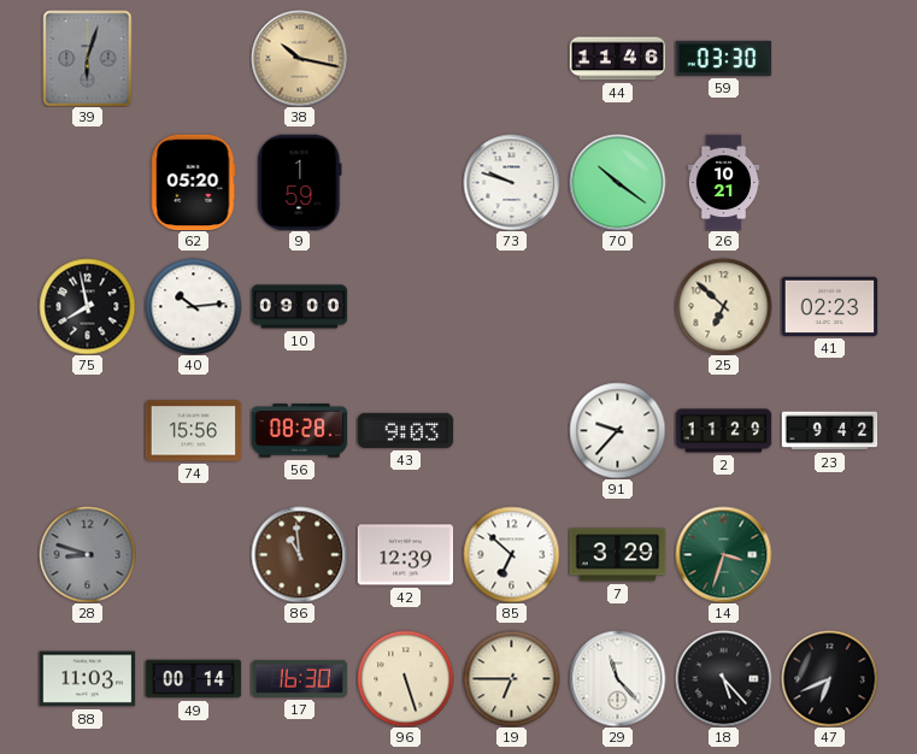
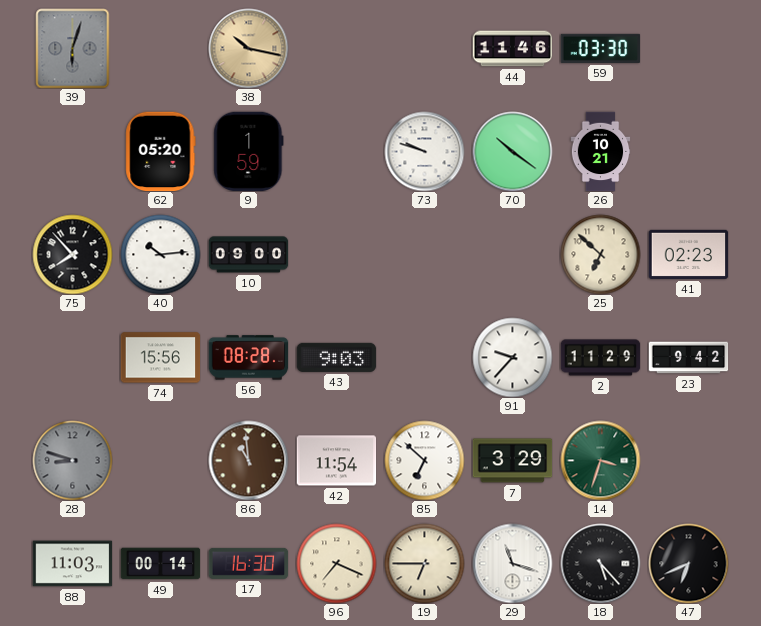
75: 7:58 -> 7:53 (72, 254)
42: 12:39 -> 11:54 (336, 461)
96: 5:27 -> 7:19 (336, 563)
29: 11:23 -> 11:18 (512, 563)
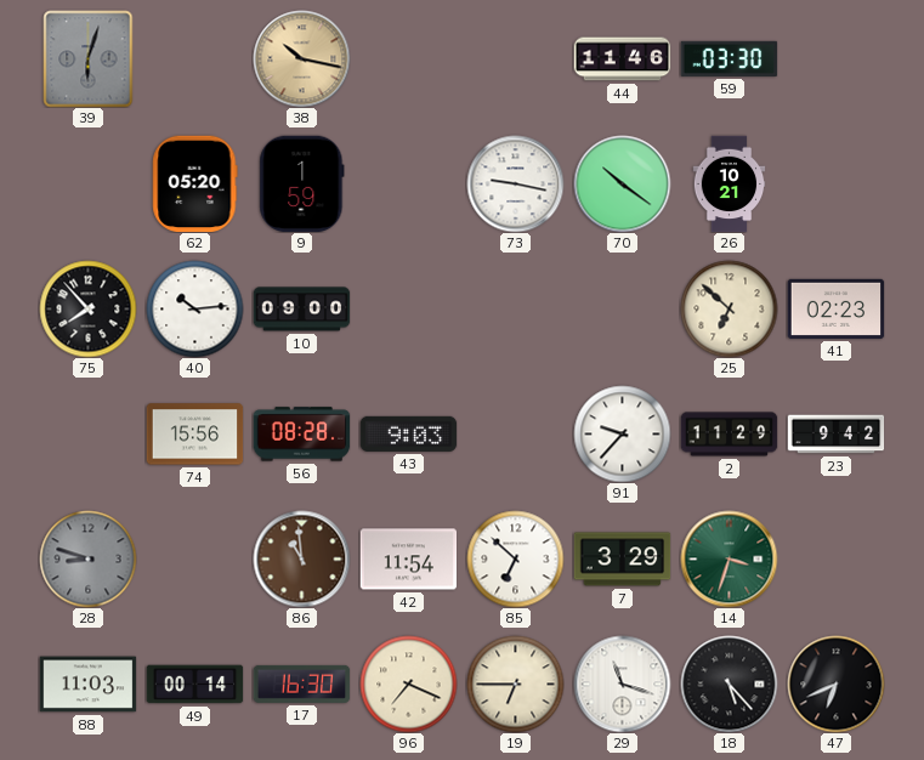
73: 9:48 -> 9:17 (515, 183)
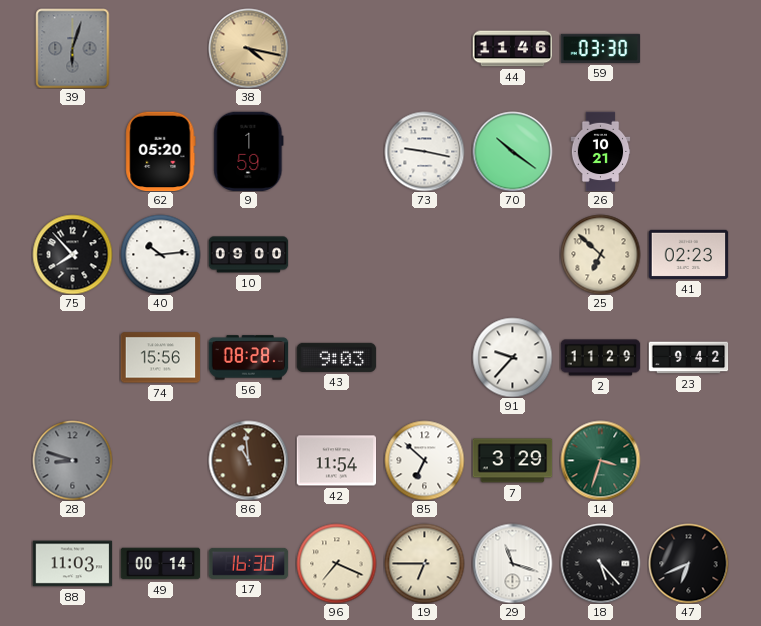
38: 10:17 -> 4:17 (248, 48)
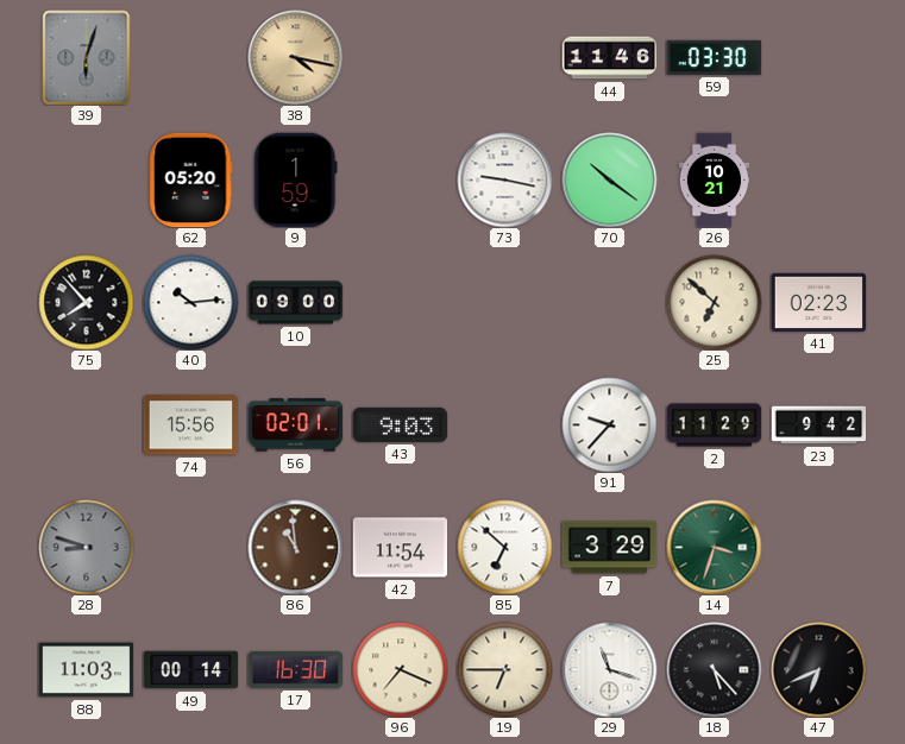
56: 08:28 -> 02:01 (295, 425)
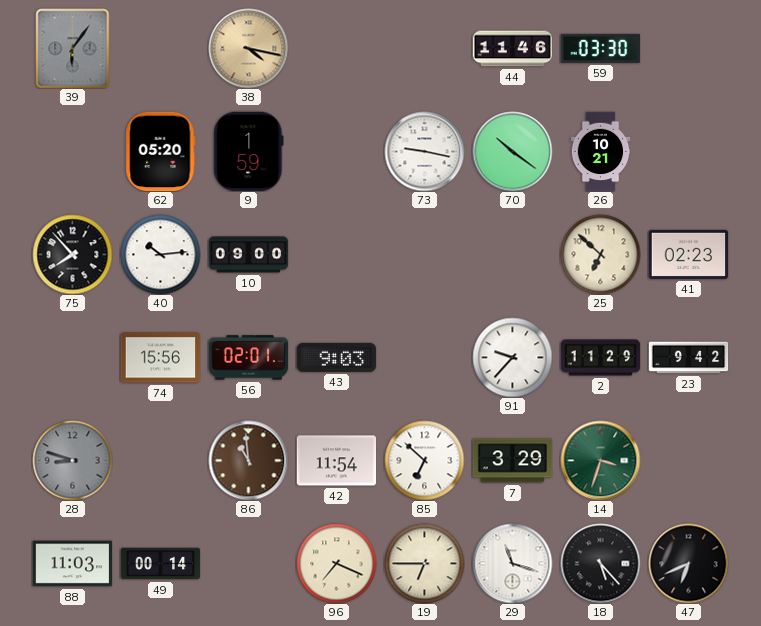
39: 6:03 -> 6:06 (73, 48)
17: 16:30 -> none (295, 669)
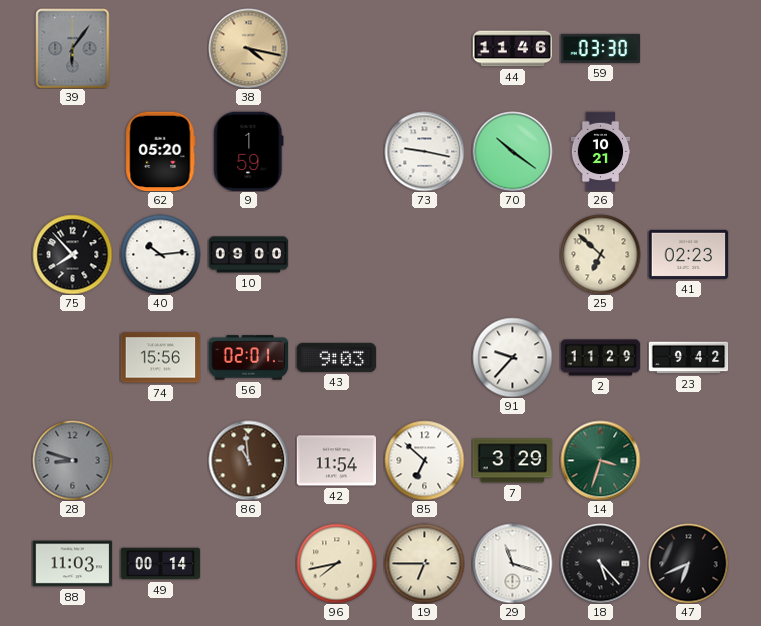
96: 7:19 -> 7:43 (336, 563)
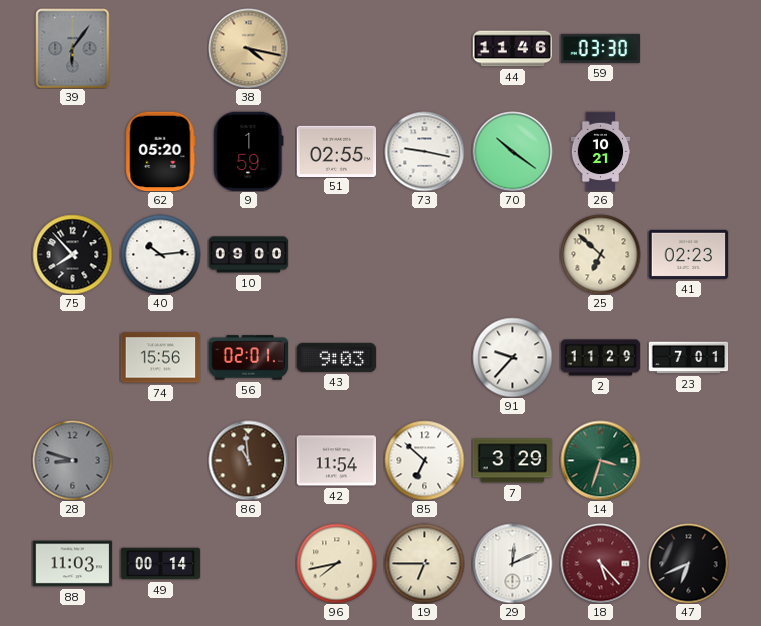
51: none -> 02:55 (336, 151)
23: 9:42 -> 7:01 (688, 358)
29: 11:18 -> 12:11 (512, 563)
18 dial: black -> burgundy (600, 563)
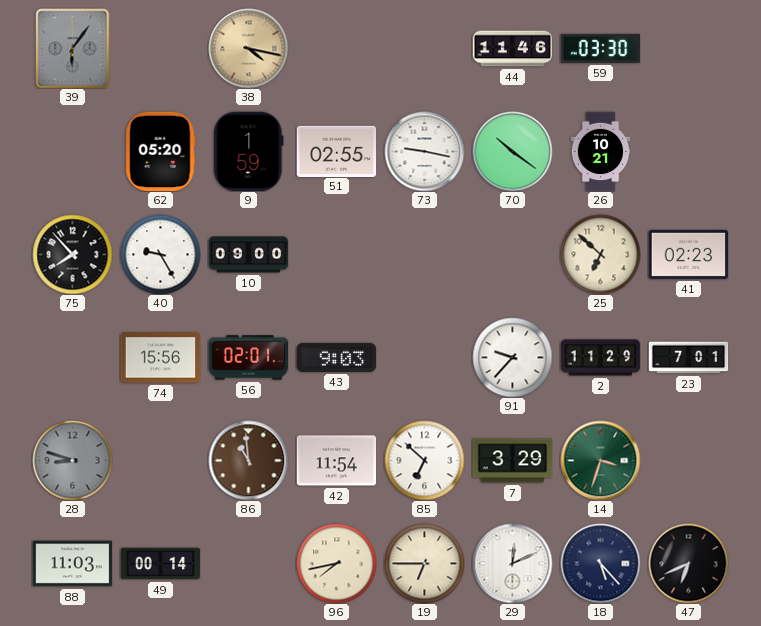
40: 10:14 -> 9:25 (160, 254)
18 dial: burgundy -> navy (600, 563)
